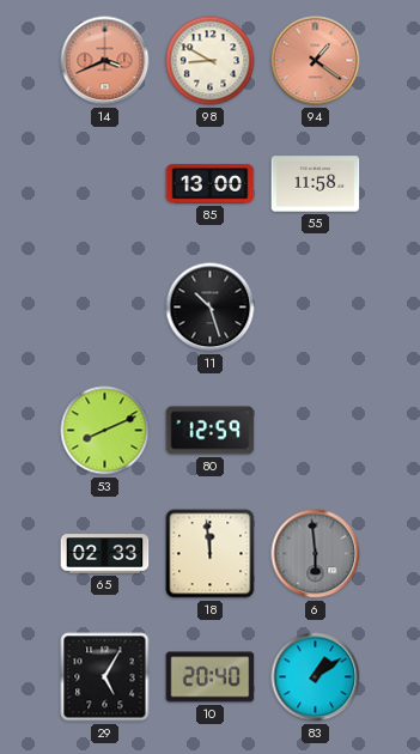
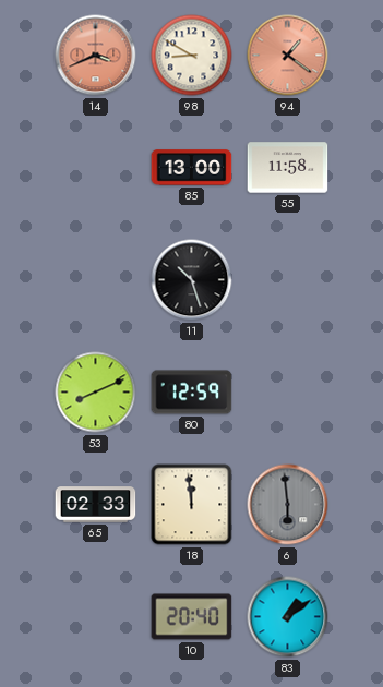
29: 5:05 -> none (105, 677)
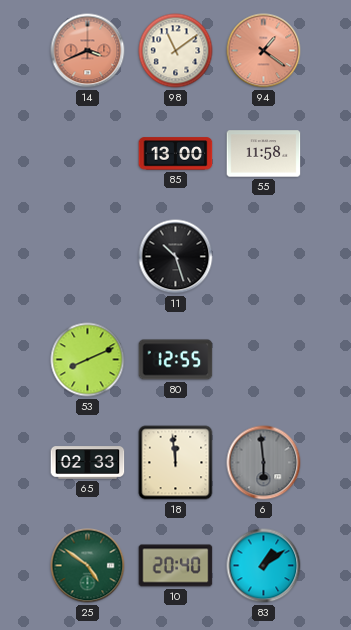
98: 8:50 -> 11:09 (176, 51)
80: 12:59 -> 12:55 (176, 360)
25: none -> 4:51 (88, 566)
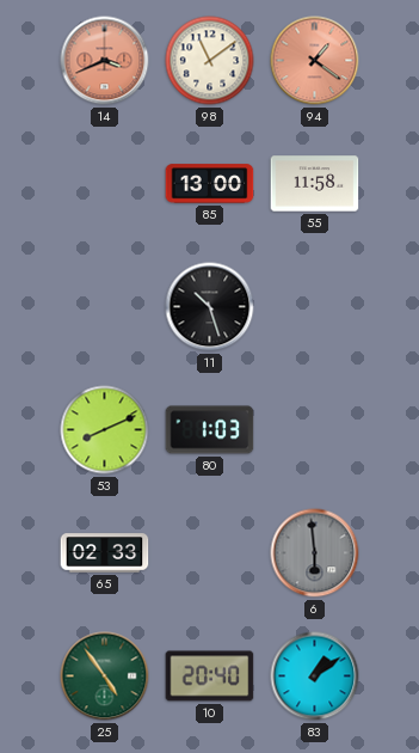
80: 12:55 -> 1:03 (210, 430)
18: 11:59 -> none (176, 463)
25: 4:51 -> 4:54 (105, 677)
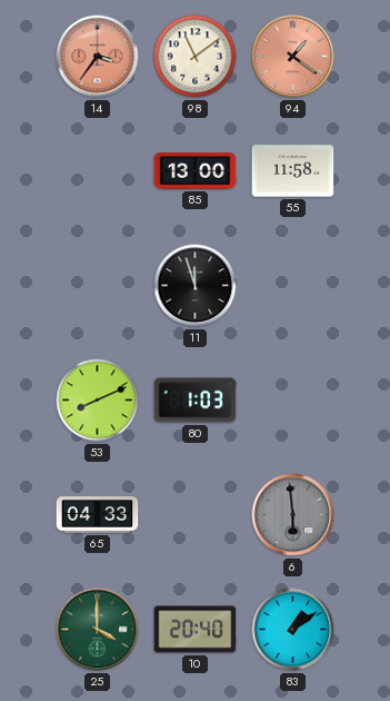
14: 3:41 -> 3:36 (98, 57)
11: 10:27 -> 11:57 (196, 286)
65: 02:33 -> 04:33 (98, 515)
25: 4:54 -> 4:00 (98, 630)
